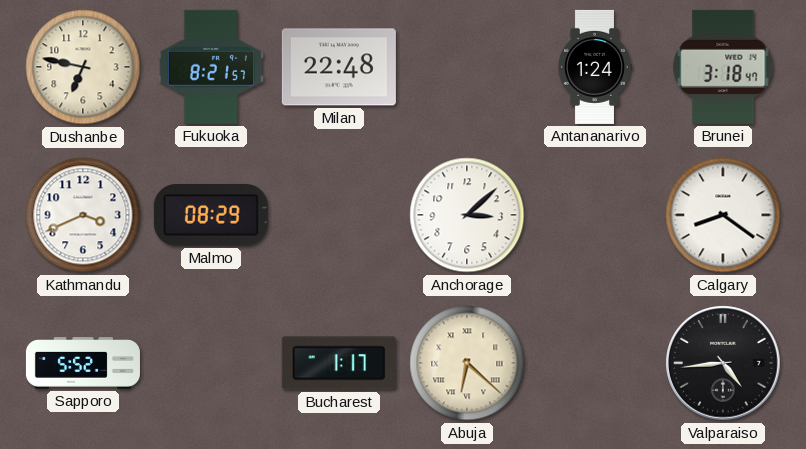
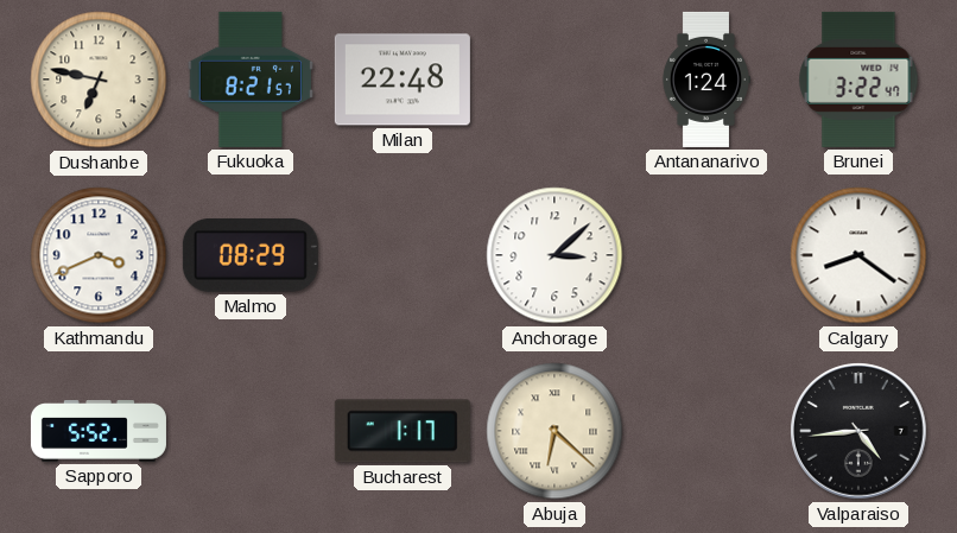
Brunei: 3:18 -> 3:22 (858, 80)
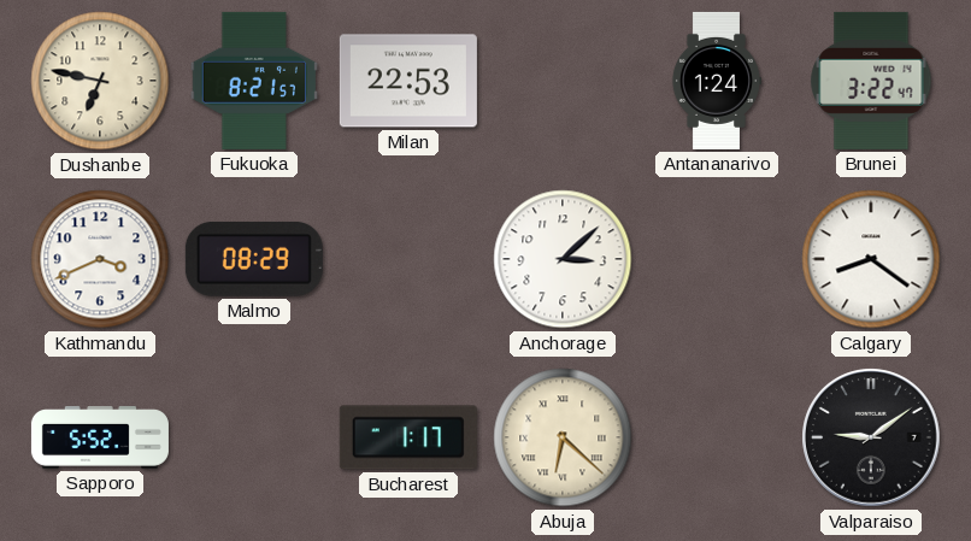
Milan: 22:48 -> 22:53 (408, 81)
Valparaiso: 4:44 -> 9:09 (871, 437)
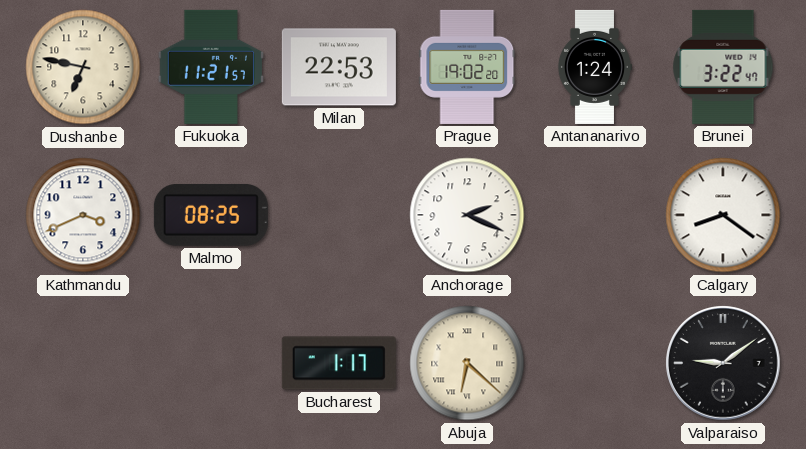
Fukuoka: 8:21 -> 11:21 (211, 67)
Prague: none -> 19:02 (467, 67)
Malmo: 08:29 -> 08:25 (211, 215)
Anchorage: 3:08 -> 2:19 (467, 215)
Sapporo: 5:52 -> none (100, 437)
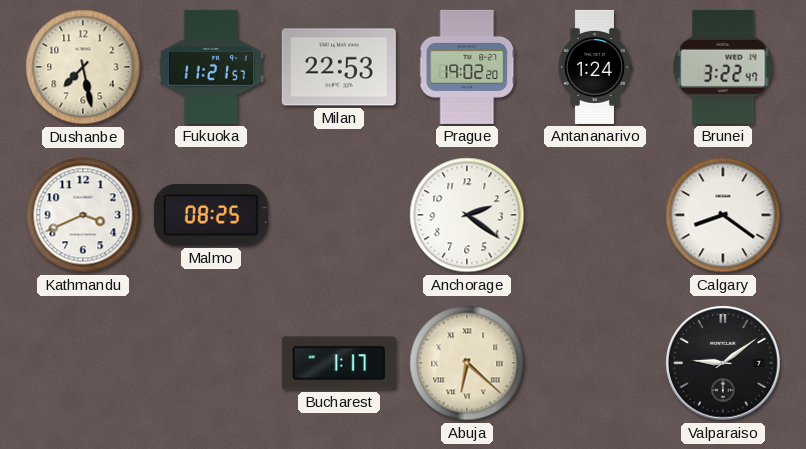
Dushanbe: 6:47 -> 7:28 (83, 67)
Anchorage: 2:19 -> 2:21 (467, 215)
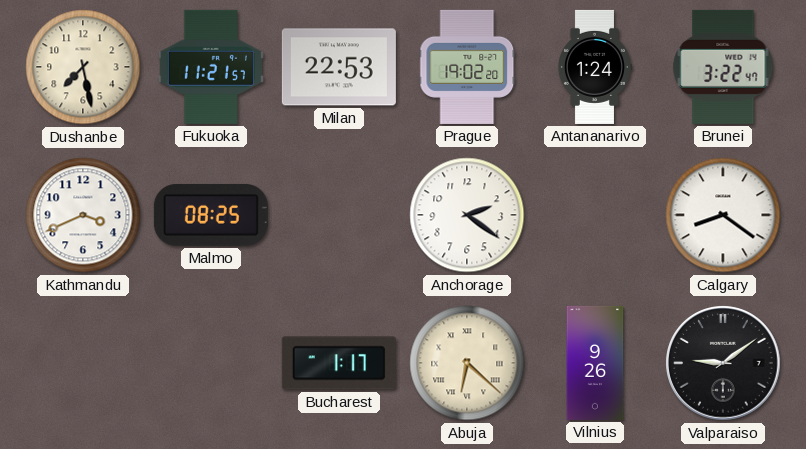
Vilnius: none -> 9:26 (595, 363)
